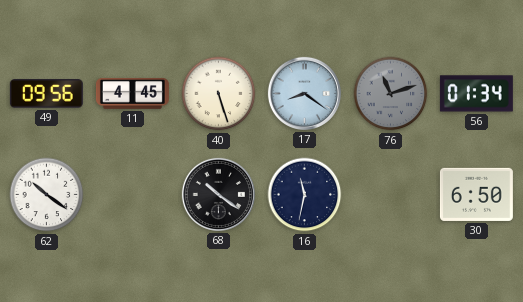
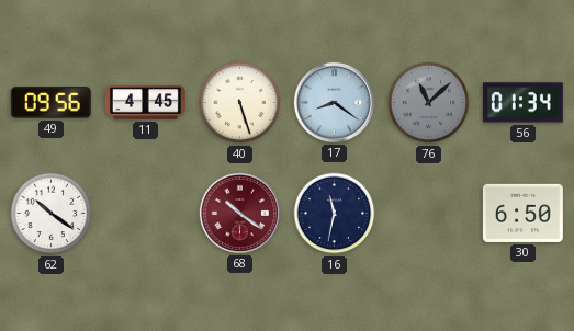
76: 11:12 -> 11:08 (429, 103)
68 dial: black -> burgundy (239, 213)
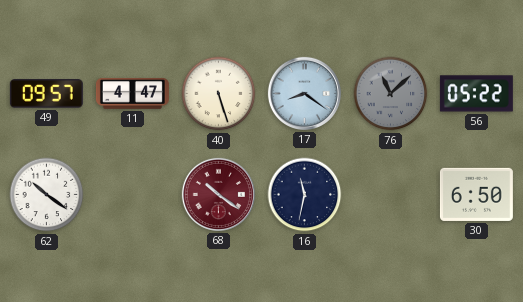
49: 09:56 -> 09:57 (46, 94)
11: 4:45 -> 4:47 (132, 94)
56: 01:34 -> 05:22 (476, 94)
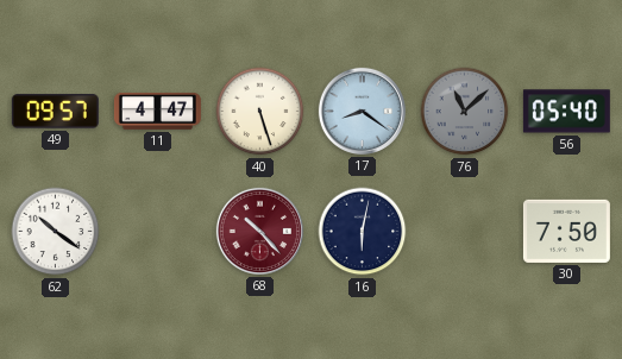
56: 05:22 -> 05:40 (566, 112)
68: 10:21 -> 10:23 (259, 231)
16: 11:32 -> 6:02 (363, 232)
30: 6:50 -> 7:50 (566, 231)
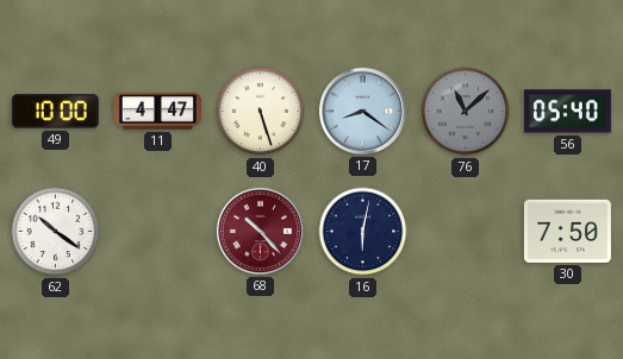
49: 09:57 -> 10:00 (55, 112)
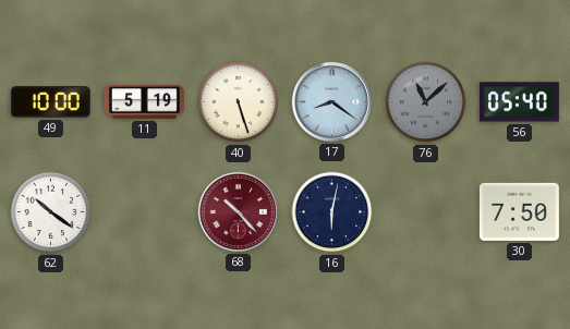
11: 4:47 -> 5:19 (144, 102)
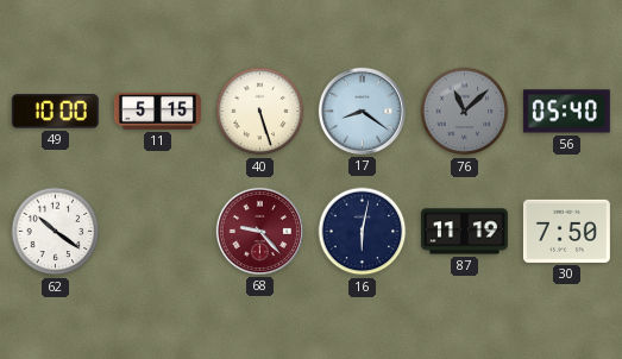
11: 5:19 -> 5:15 (157, 112)
68: 10:23 -> 9:23 (259, 231)
87: none -> 11:19 (464, 232)
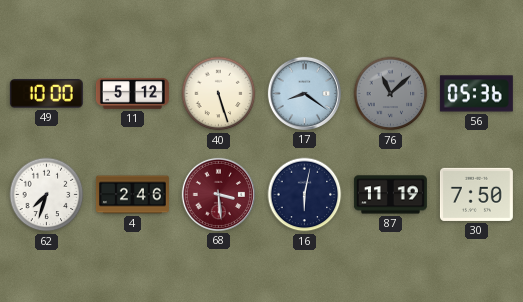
11: 5:15 -> 5:12 (132, 94)
56: 05:40 -> 05:36 (476, 94)
62: 10:21 -> 7:33 (47, 195)
4: none -> 2:46 (132, 195)
68: 9:23 -> 3:29 (218, 194)
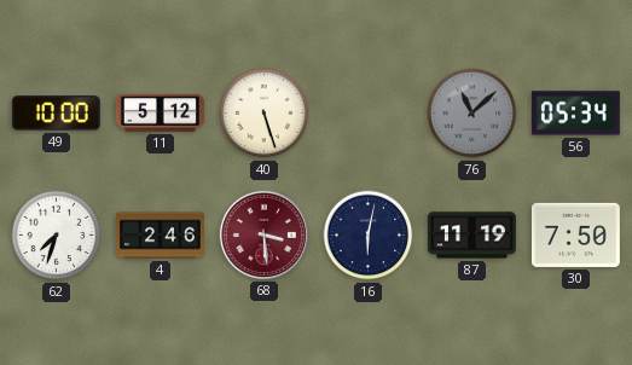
17: 8:21 -> none (304, 93)
56: 05:36 -> 05:34 (575, 114)
